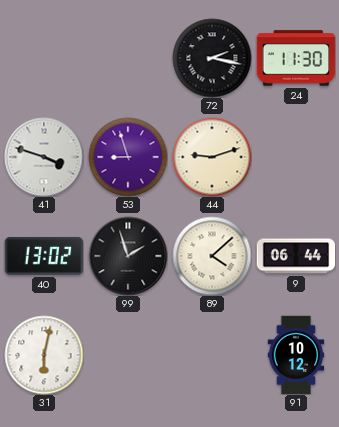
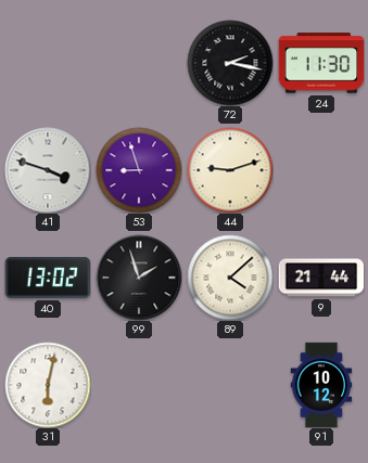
9: 06:44 -> 21:44 (321, 278)
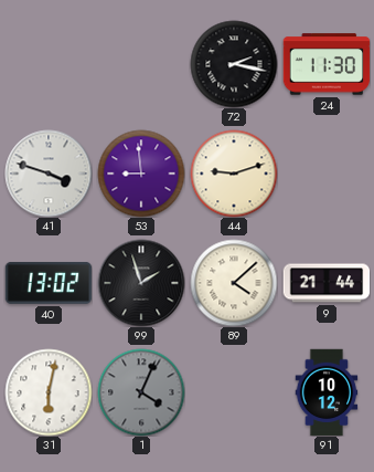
53: 8:57 -> 8:59 (141, 174)
1: none -> 4:04 (141, 392)
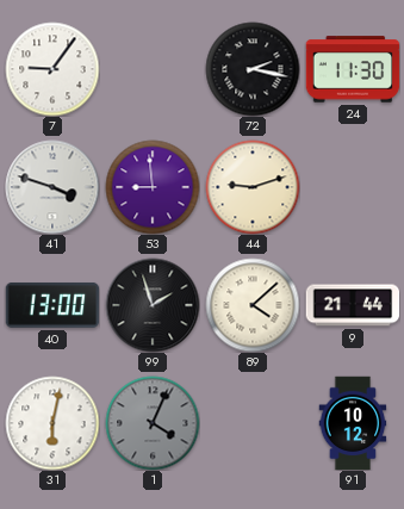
7: none -> 9:06 (52, 69)
40: 13:02 -> 13:00 (52, 305)
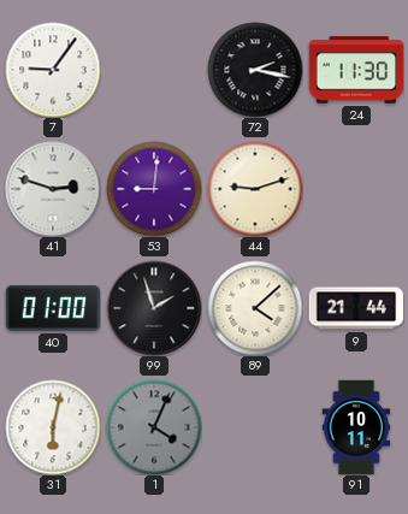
41: 3:48 -> 2:48 (53, 189)
53: 8:59 -> 9:01 (154, 189)
40: 13:00 -> 01:00 (53, 308)
91: 10:12 -> 10:11 (356, 427)
